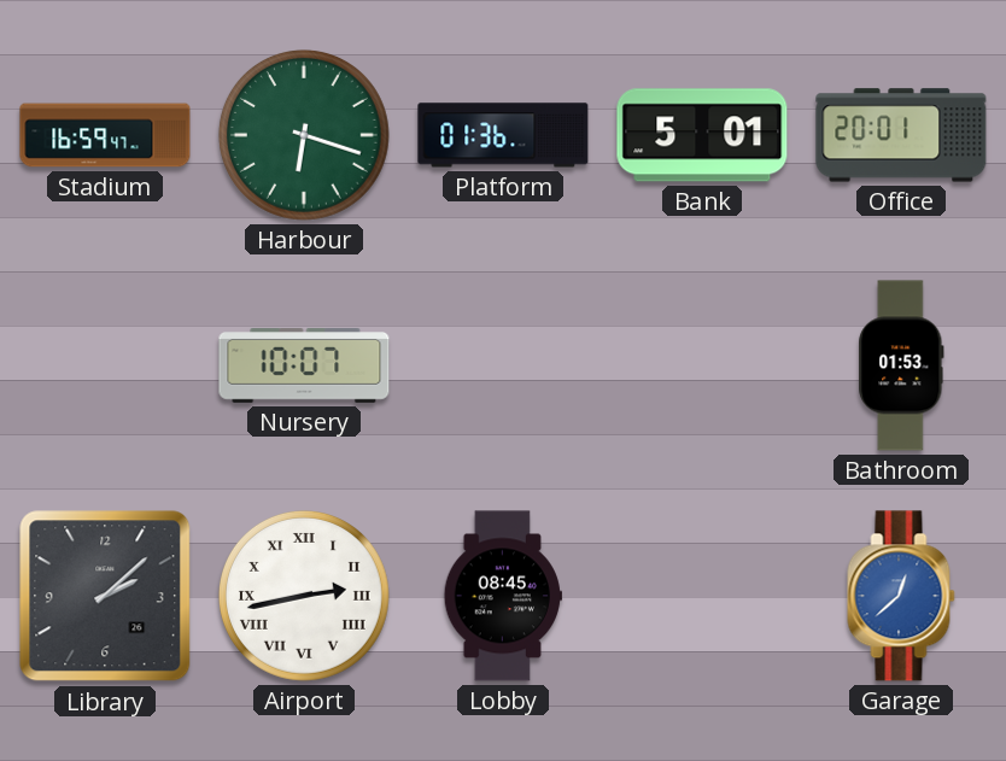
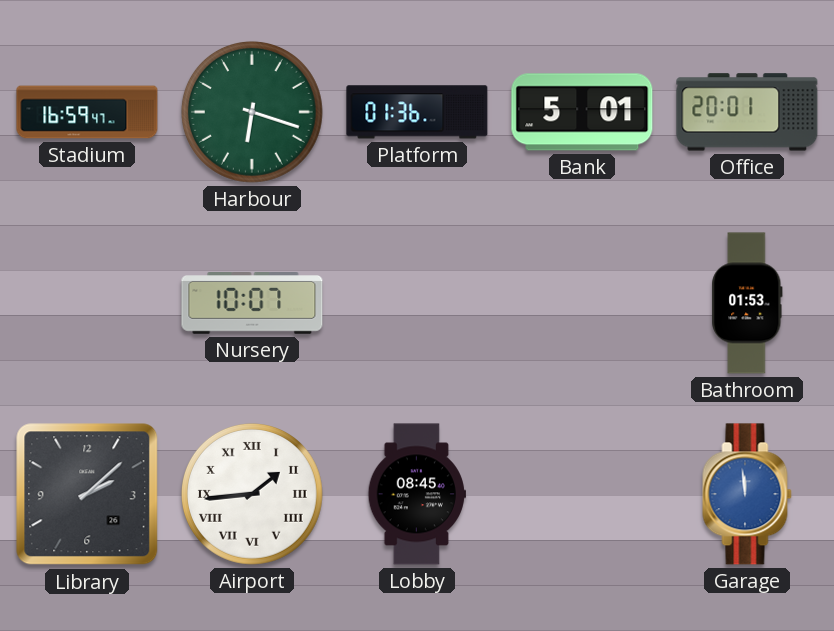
Airport: 2:43 -> 1:44 (252, 494)
Garage: 12:38 -> 11:59 (747, 494)
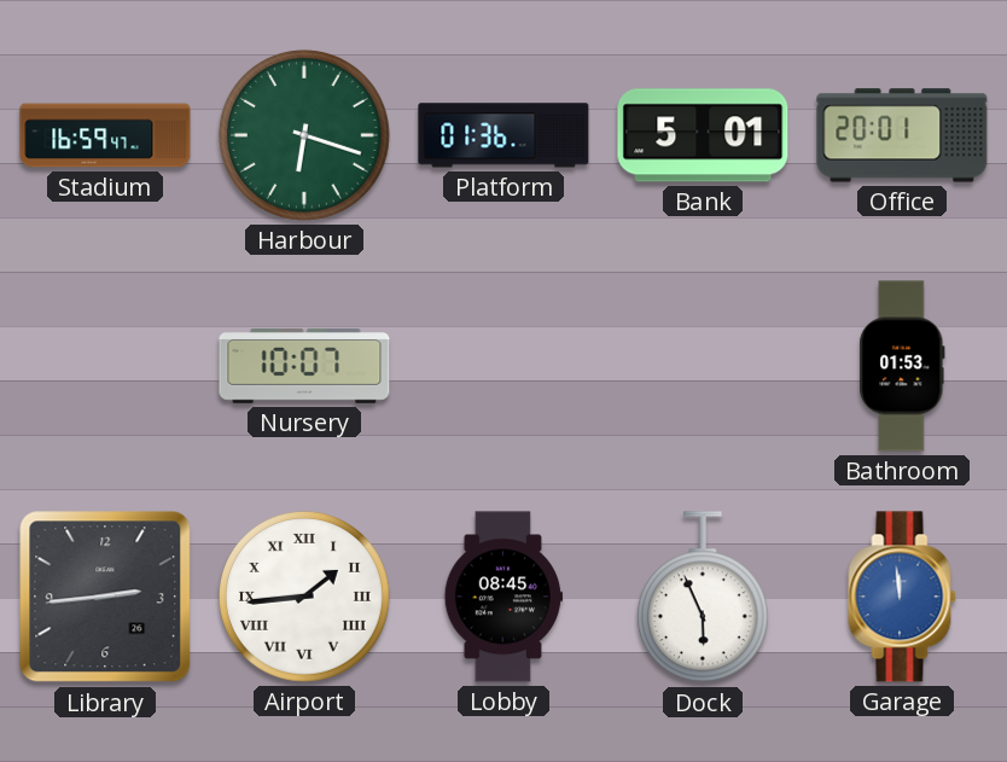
Library: 2:08 -> 2:44 (105, 597)
Dock: none -> 5:56 (703, 598)
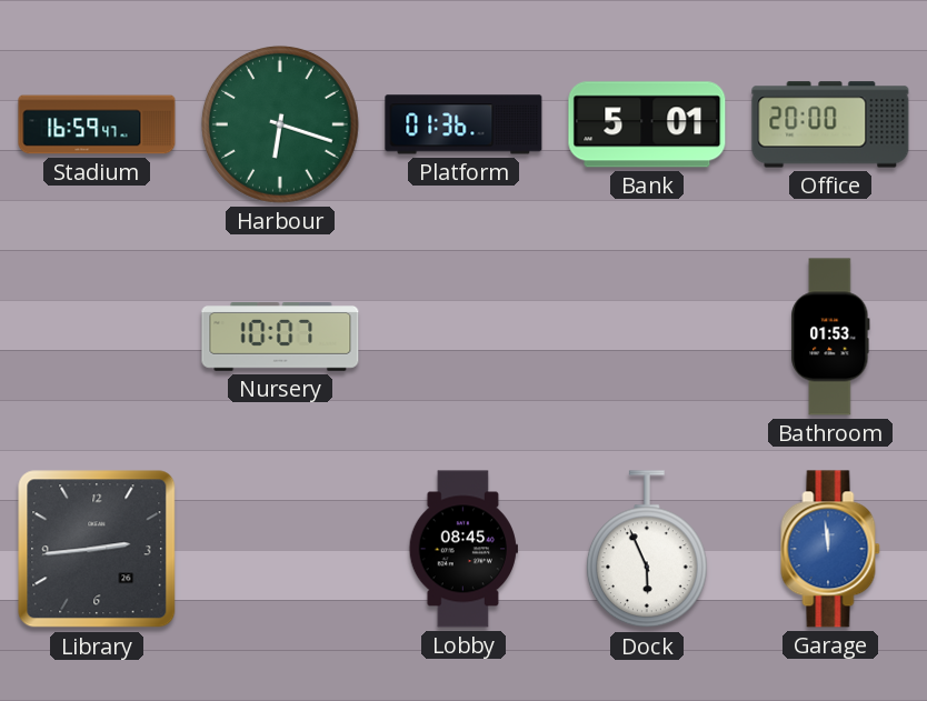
Office: 20:01 -> 20:00 (830, 124)
Airport: 1:44 -> none (304, 597)
